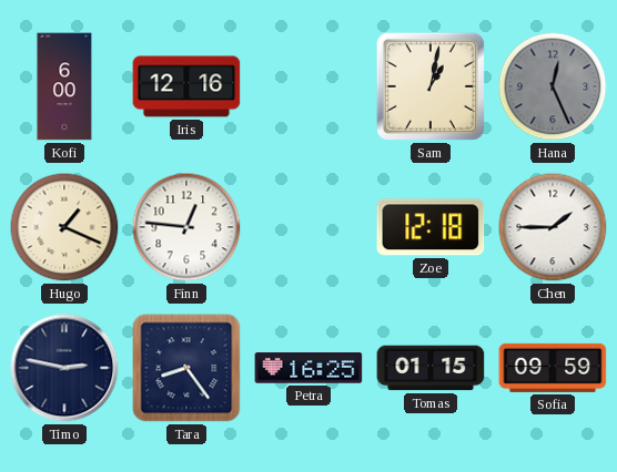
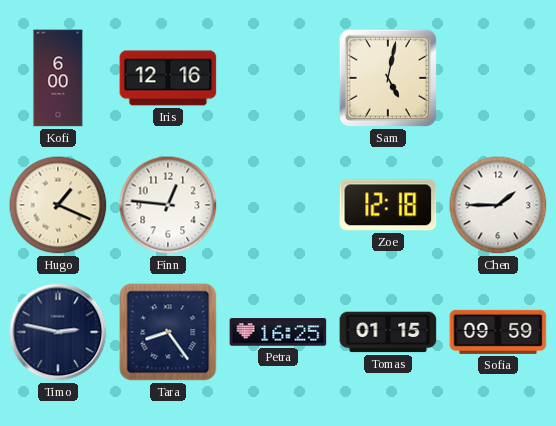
Sam: 1:02 -> 5:02 (388, 78)
Hana: 12:26 -> none (553, 86)
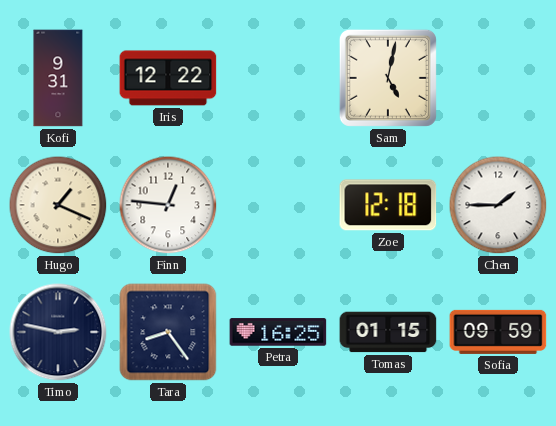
Kofi: 6:00 -> 9:31 (58, 78)
Iris: 12:16 -> 12:22 (168, 78)
